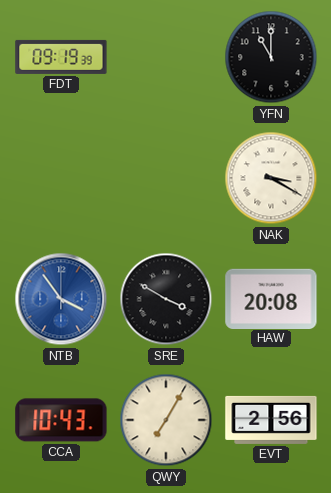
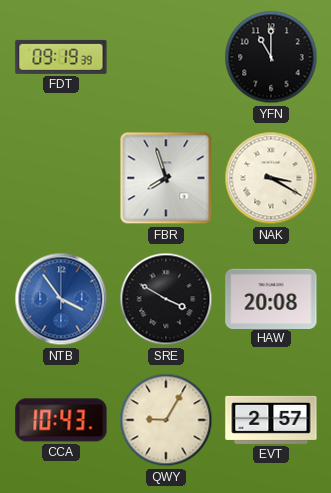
FBR: none -> 7:57 (166, 178)
QWY: 7:05 -> 9:05 (166, 420)
EVT: 2:56 -> 2:57 (271, 420)
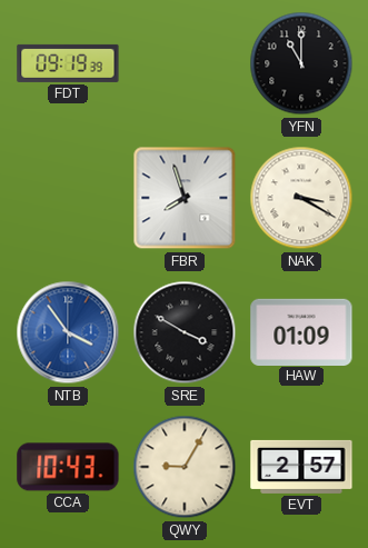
HAW: 20:08 -> 01:09 (301, 331)
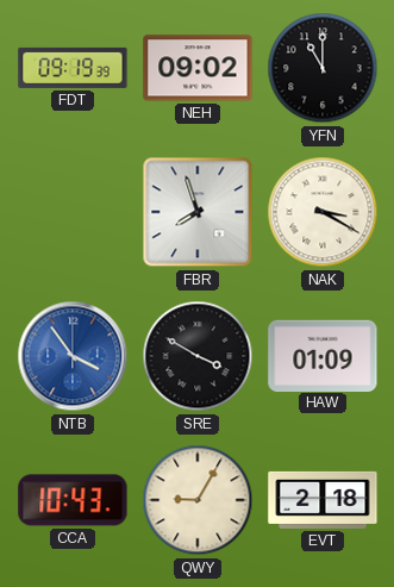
NEH: none -> 09:02 (198, 68)
EVT: 2:57 -> 2:18 (323, 500)
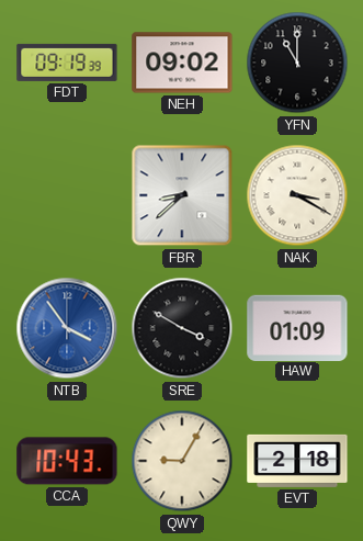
FBR: 7:57 -> 8:38 (182, 195)
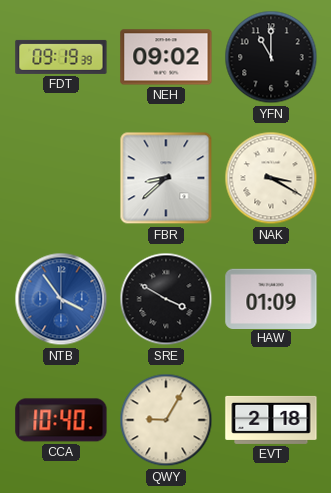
CCA: 10:43 -> 10:40 (61, 420)
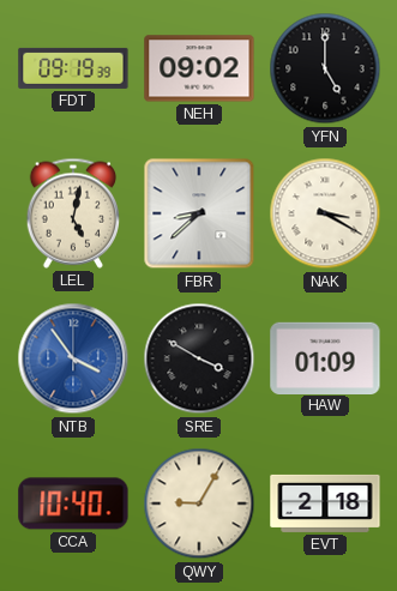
YFN: 11:00 -> 5:00 (325, 68)
LEL: none -> 5:02 (72, 213)
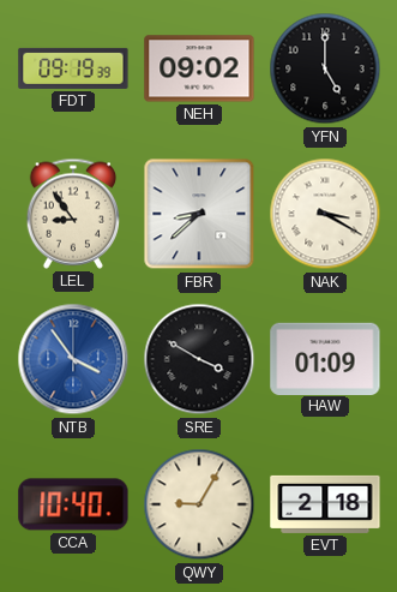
LEL: 5:02 -> 8:54 (72, 214)
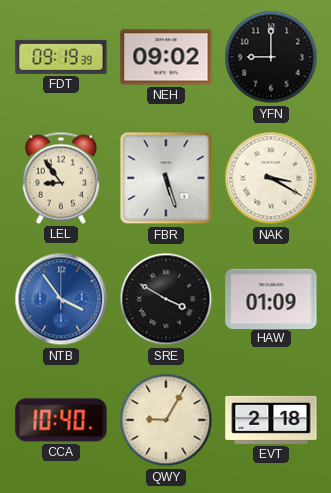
YFN: 5:00 -> 9:00 (271, 57)
FBR: 8:38 -> 5:27 (166, 178)
